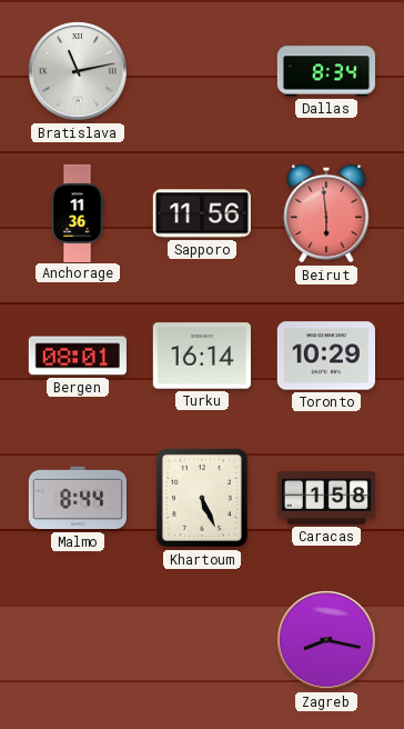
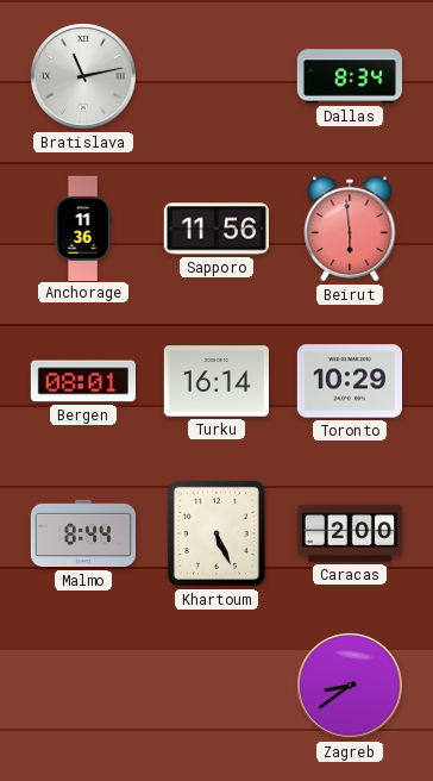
Caracas: 1:58 -> 2:00 (350, 533)
Zagreb: 8:17 -> 8:39 (350, 686)
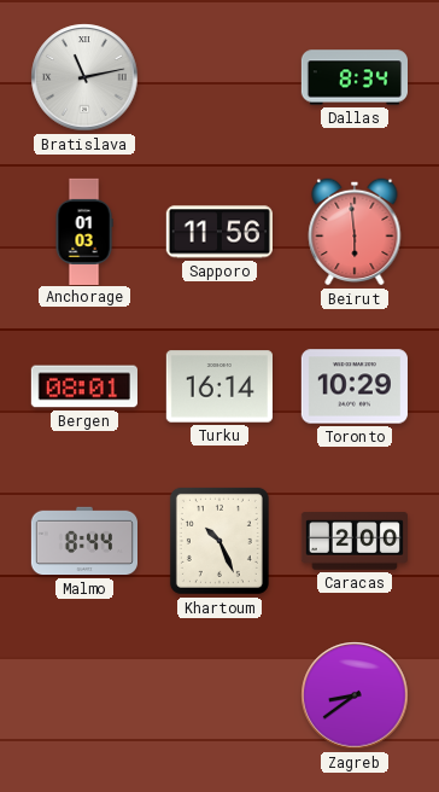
Anchorage: 11:36 -> 01:03 (84, 231)
Khartoum: 5:26 -> 10:26 (219, 541)
